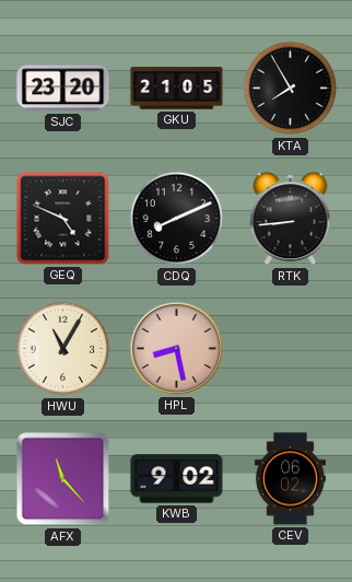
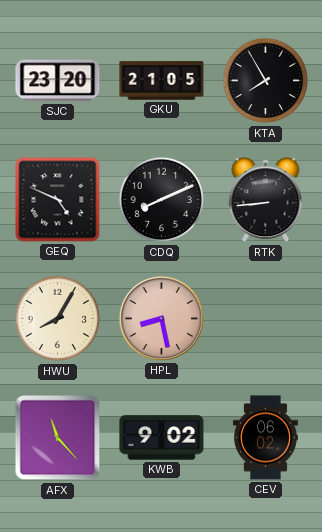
HWU: 11:05 -> 8:05 (58, 319)
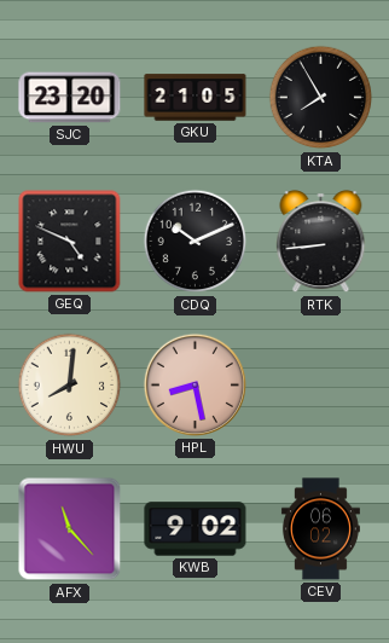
CDQ: 8:11 -> 10:11 (196, 242)
HWU: 8:05 -> 8:01 (70, 386)
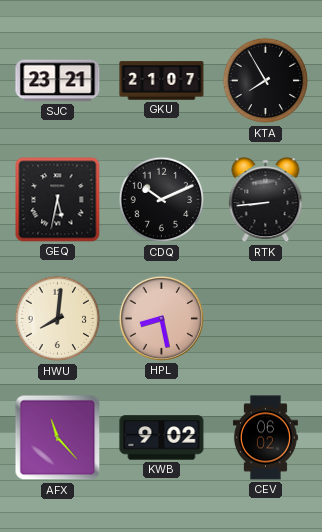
SJC: 23:20 -> 23:21 (58, 81)
GKU: 21:05 -> 21:07 (162, 81)
GEQ: 4:49 -> 5:32 (58, 200)
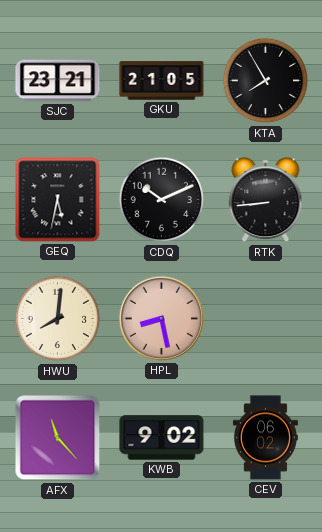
GKU: 21:07 -> 21:05 (162, 81)
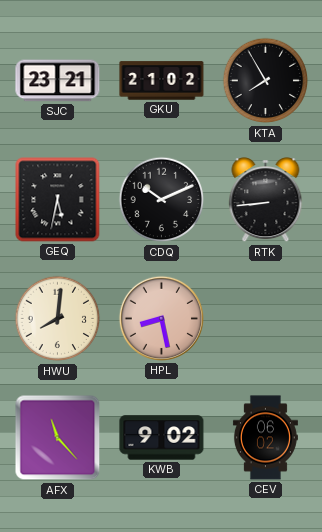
GKU: 21:05 -> 21:02 (162, 81)
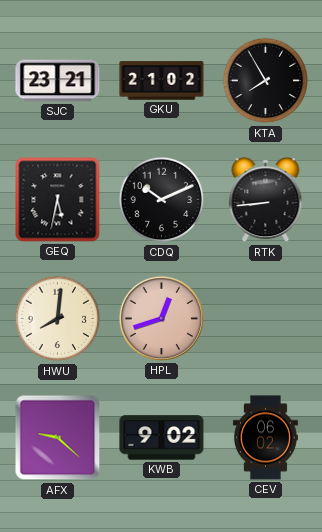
HPL: 8:28 -> 12:42 (161, 318)
AFX: 11:23 -> 9:22 (58, 438)
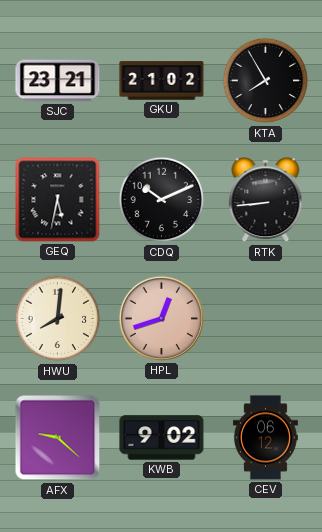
CEV: 06:02 -> 06:12 (265, 438)
